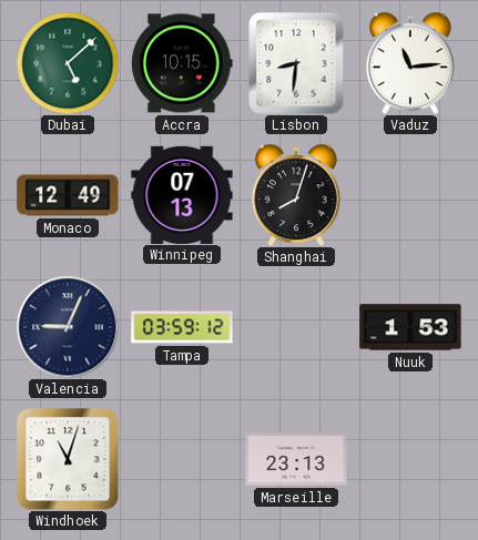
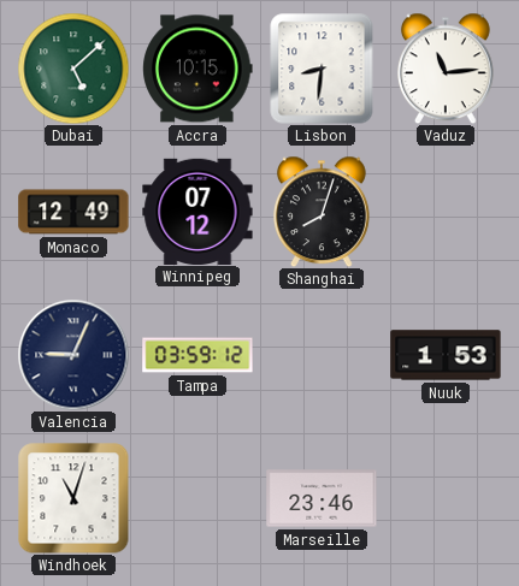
Winnipeg: 07:13 -> 07:12 (197, 211)
Marseille: 23:13 -> 23:46 (322, 498)
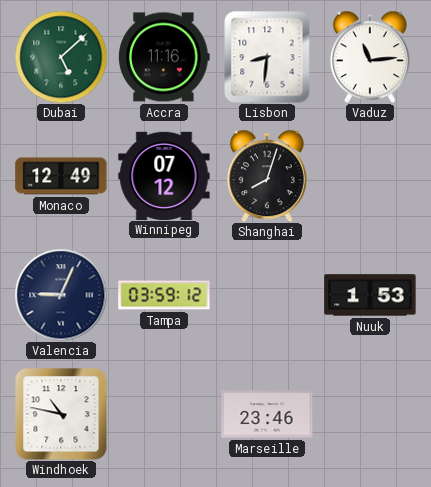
Accra: 10:15 -> 11:16 (164, 57)
Windhoek: 11:03 -> 10:47 (61, 414)
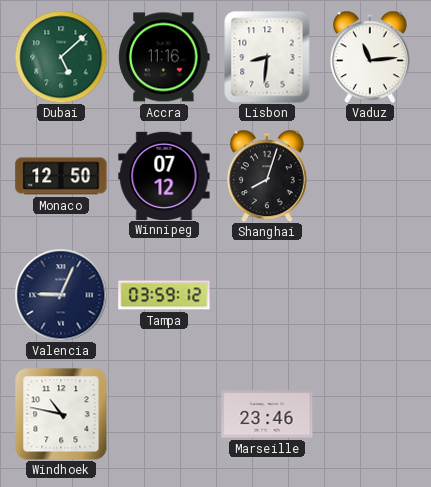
Monaco: 12:49 -> 12:50 (61, 176)
Nuuk: 1:53 -> none (370, 295)
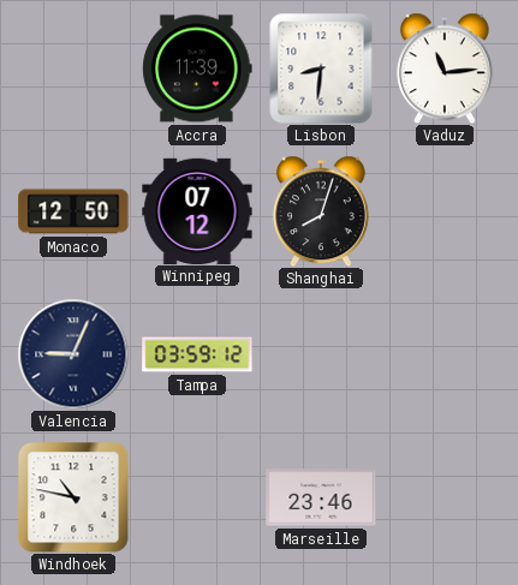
Dubai: 5:08 -> none (61, 57)
Accra: 11:16 -> 11:39 (197, 68)
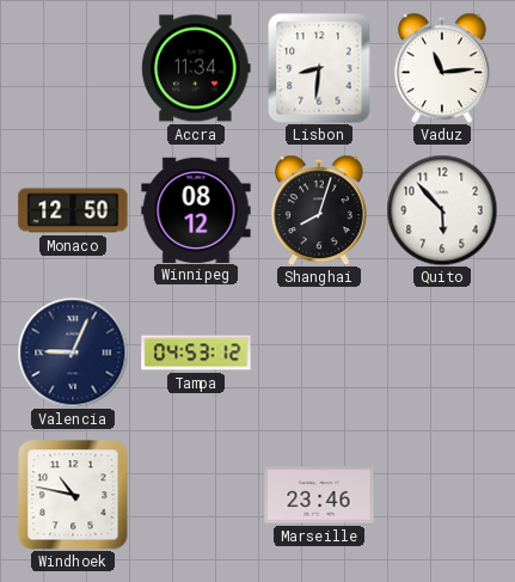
Accra: 11:39 -> 11:34 (196, 68)
Winnipeg: 07:12 -> 08:12 (196, 209)
Quito: none -> 5:53 (442, 210)
Tampa: 03:59 -> 04:53 (196, 353)
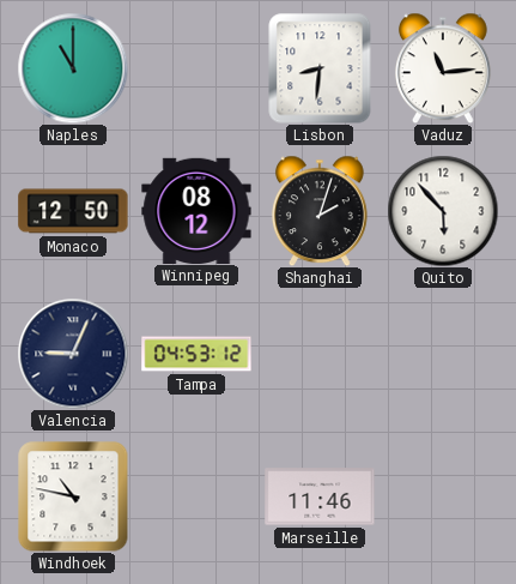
Naples: none -> 11:00 (73, 68)
Accra: 11:34 -> none (196, 68)
Shanghai: 8:03 -> 2:03 (320, 211)
Marseille: 23:46 -> 11:46 (320, 496)
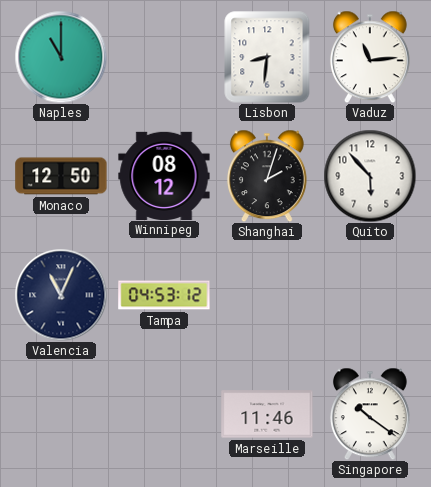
Valencia: 9:04 -> 11:04 (61, 295)
Windhoek: 10:47 -> none (73, 496)
Singapore: none -> 10:21 (370, 414)
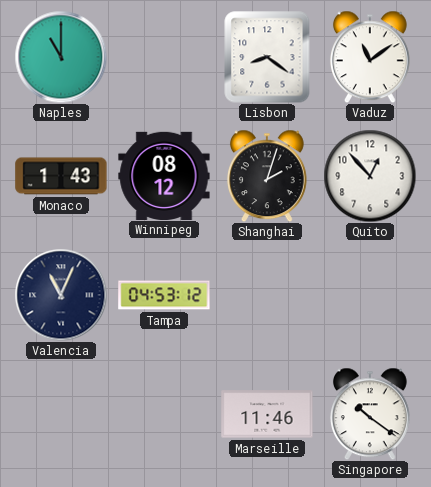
Lisbon: 8:31 -> 8:21 (267, 57)
Vaduz: 11:14 -> 11:09 (370, 57)
Monaco: 12:50 -> 1:43 (61, 176)
Quito: 5:53 -> 12:53 (370, 176)
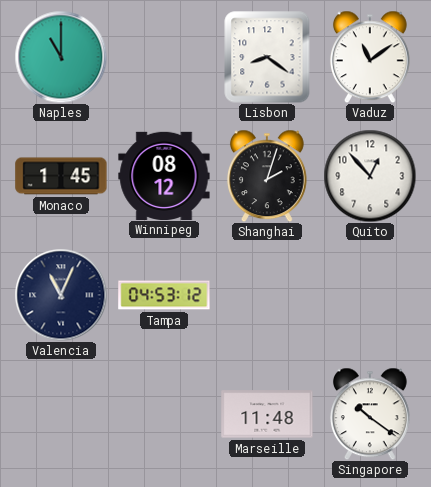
Monaco: 1:43 -> 1:45 (61, 176)
Marseille: 11:46 -> 11:48 (267, 414)
